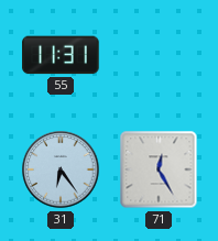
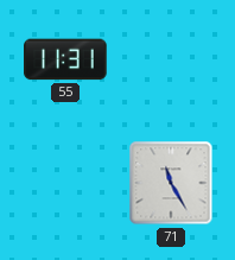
31: 6:24 -> none (61, 169)
71: 12:25 -> 11:25 (171, 183)
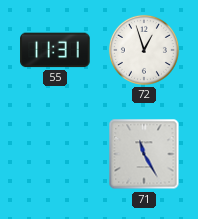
72: none -> 12:57 (144, 50)
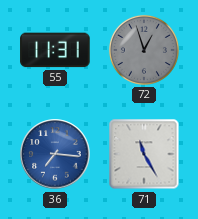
72 dial: white -> grey (144, 50)
36: none -> 7:16 (55, 154)
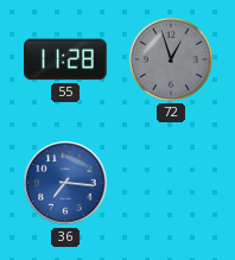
55: 11:31 -> 11:28 (65, 59)
71: 11:25 -> none (144, 154)
